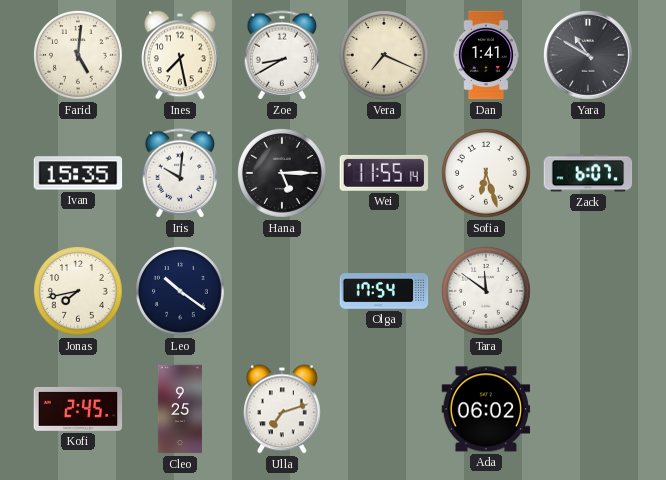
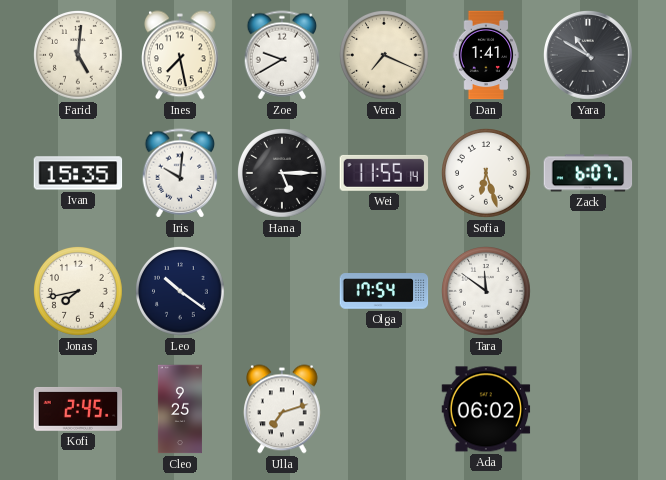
Zoe: 8:40 -> 9:40 (282, 55)
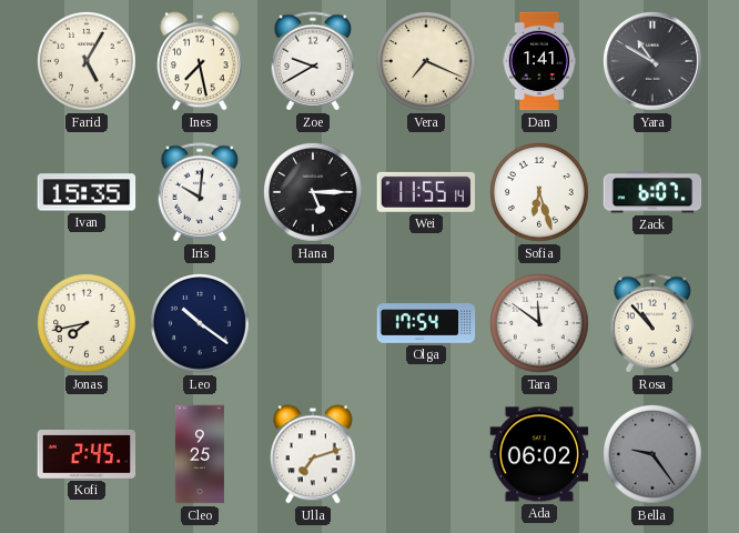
Farid: 5:01 -> 5:05 (88, 62)
Rosa: none -> 10:53 (652, 323)
Bella: none -> 9:24 (654, 455)
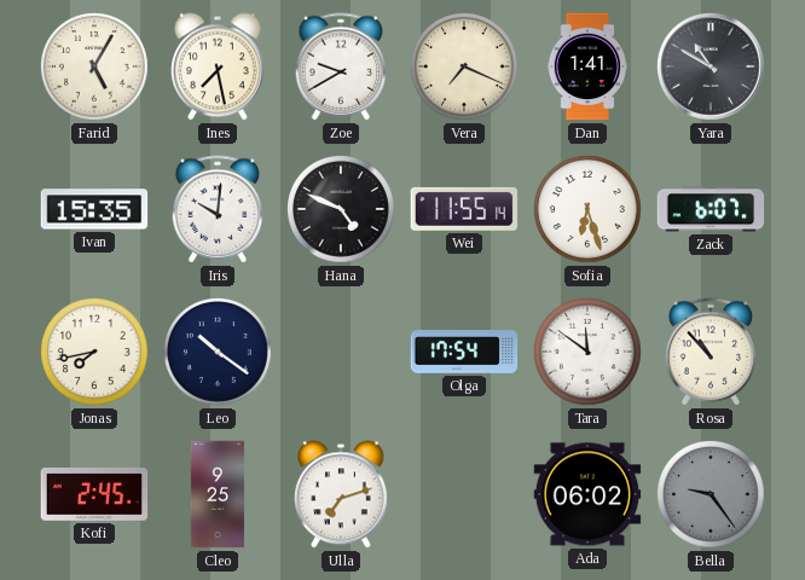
Hana: 5:15 -> 4:49 (342, 210)
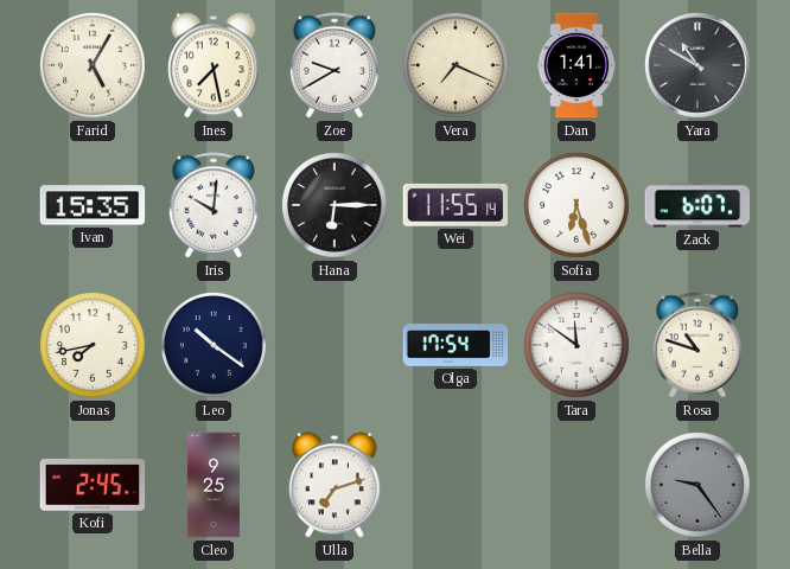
Hana: 4:49 -> 6:15 (336, 206)
Rosa: 10:53 -> 10:48 (697, 345)
Ada: 06:02 -> none (587, 494)
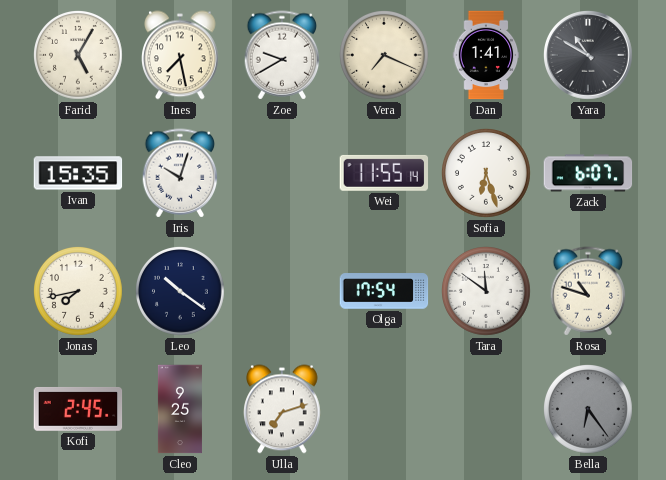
Iris: 10:01 -> 10:03 (180, 173)
Hana: 6:15 -> none (336, 206)
Bella: 9:24 -> 6:24 (589, 410)
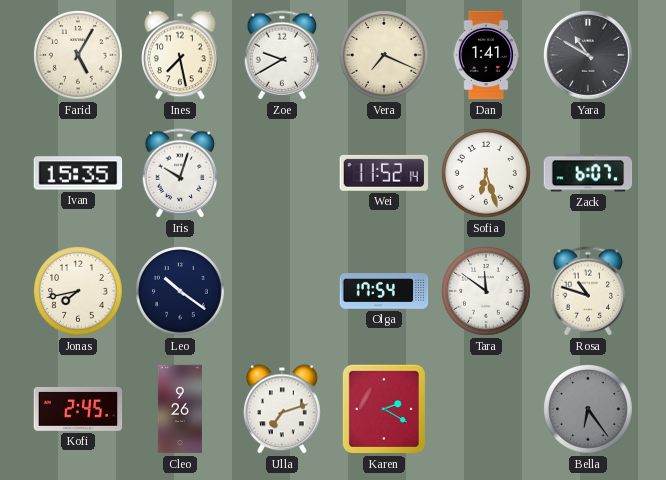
Wei: 11:55 -> 11:52 (384, 173)
Cleo: 9:25 -> 9:26 (180, 409)
Karen: none -> 2:20 (384, 409)
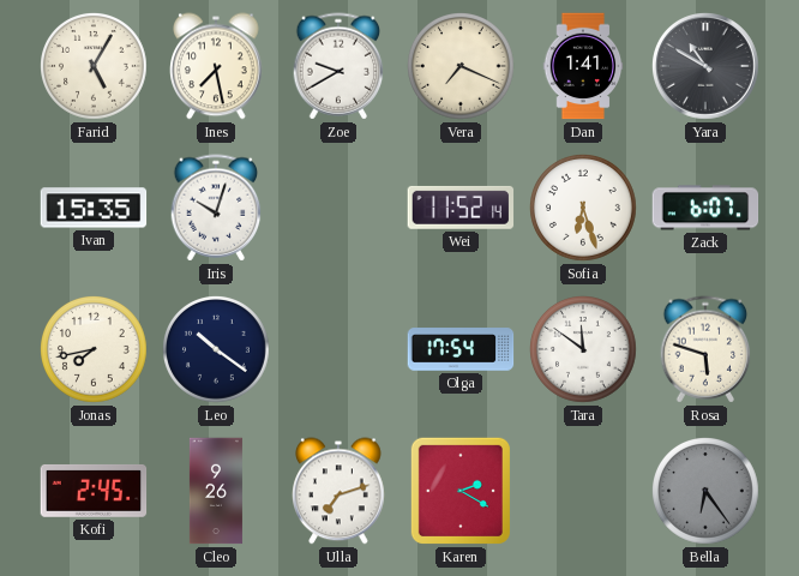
Rosa: 10:48 -> 5:48 (705, 349)
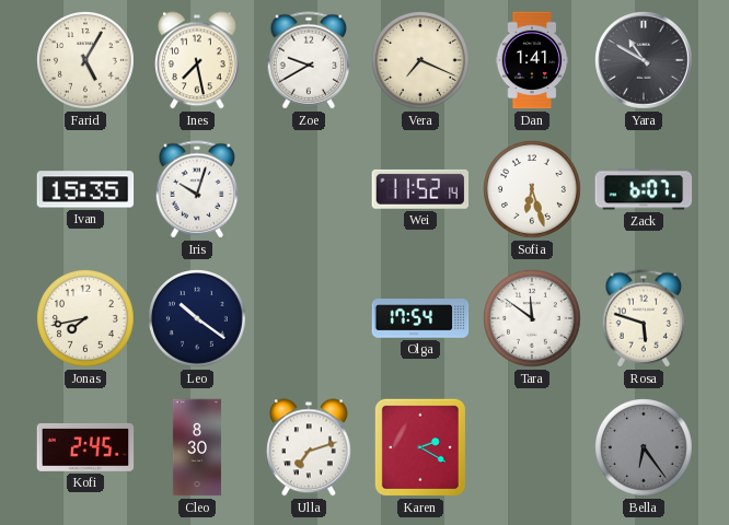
Cleo: 9:26 -> 8:30 (197, 447)
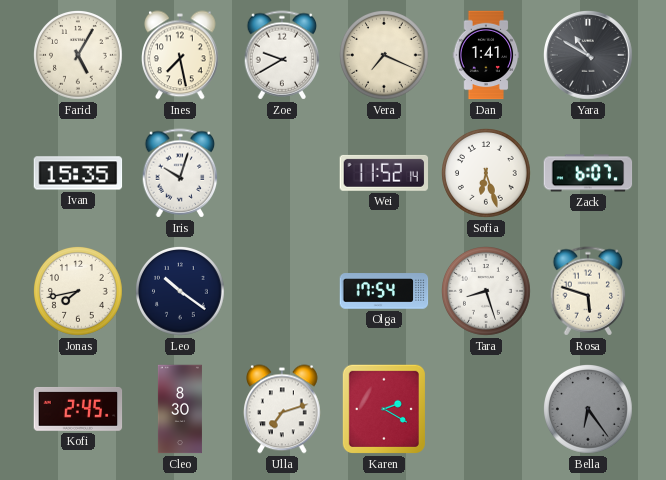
Tara: 11:51 -> 8:27 (487, 292)
